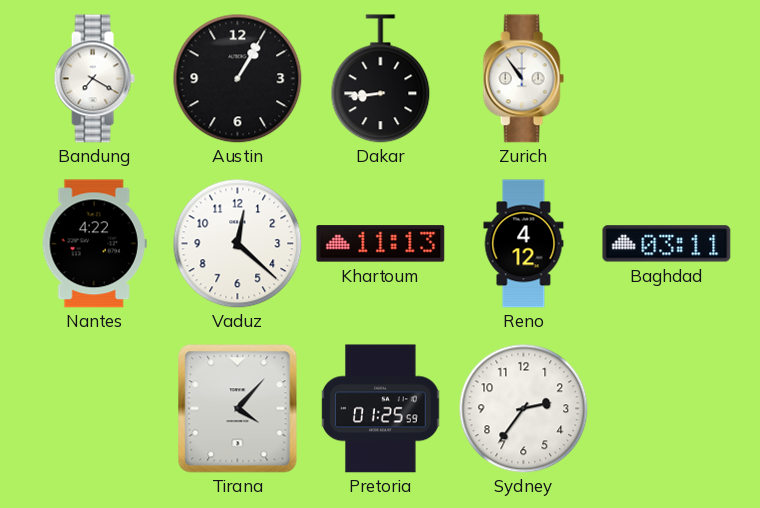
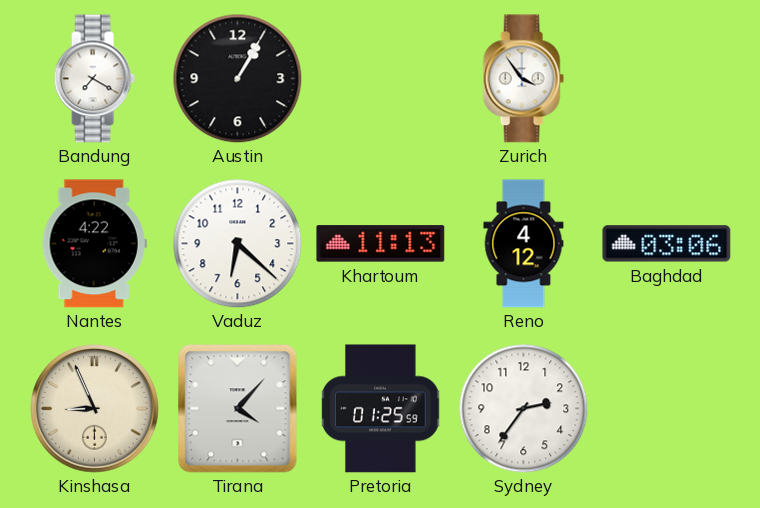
Dakar: 8:44 -> none (381, 79)
Zurich: 10:54 -> 3:54 (523, 79)
Vaduz: 12:22 -> 6:22 (237, 243)
Baghdad: 03:11 -> 03:06 (667, 244)
Kinshasa: none -> 8:56 (95, 409)
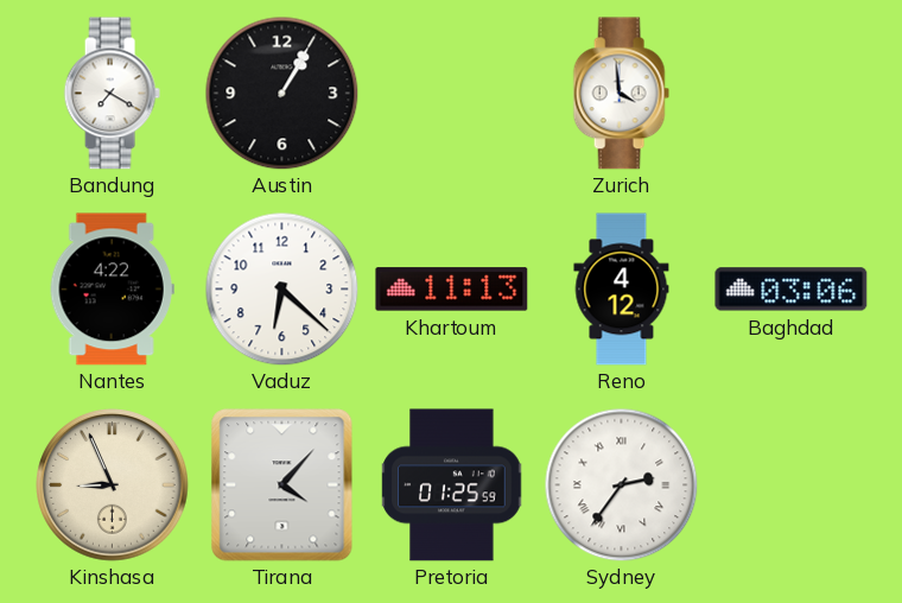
Zurich: 3:54 -> 3:59 (621, 94)
Sydney numerals: Arabic -> Roman (621, 484)
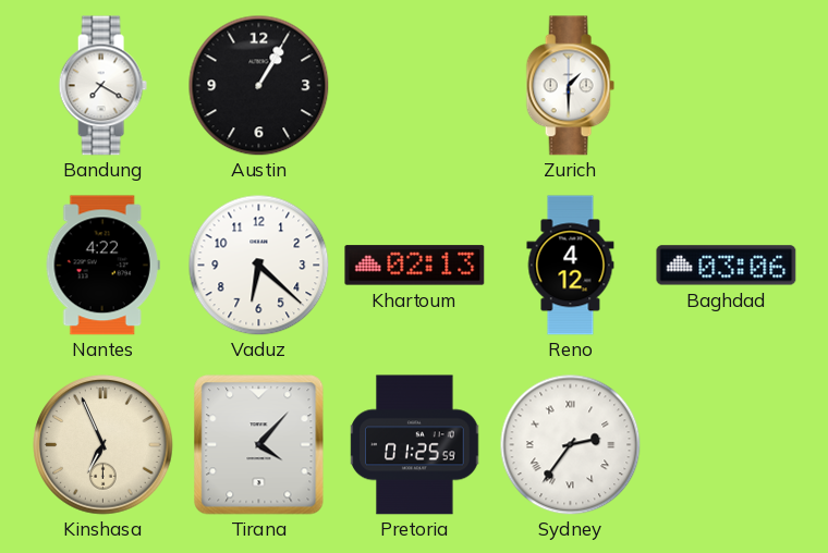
Zurich: 3:59 -> 1:30 (570, 86)
Khartoum: 11:13 -> 02:13 (415, 266)
Kinshasa: 8:56 -> 6:56 (103, 445)
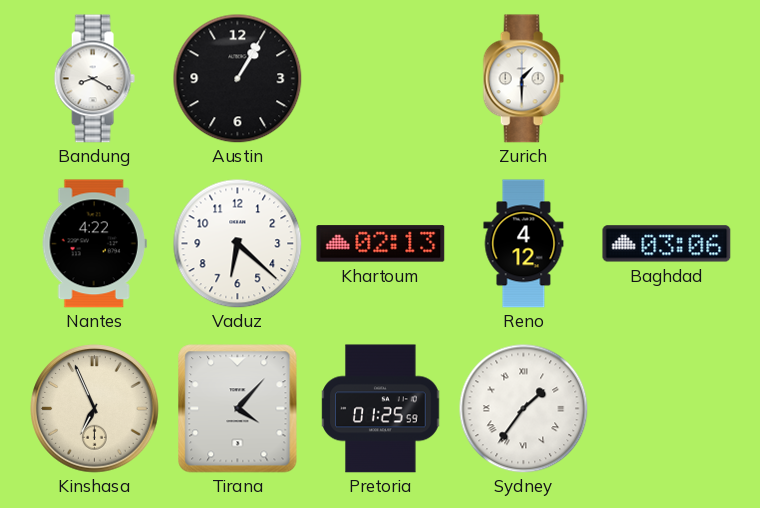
Bandung: 7:20 -> 8:20 (94, 79)
Sydney: 2:36 -> 1:36 (523, 408)
